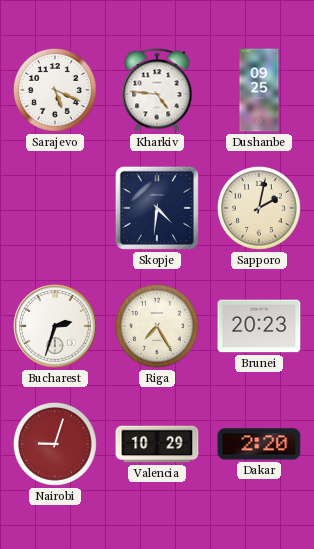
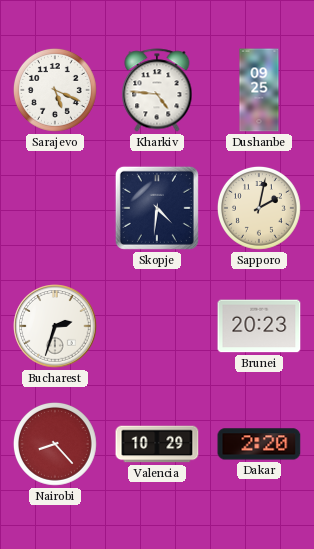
Riga: 7:25 -> none (157, 326)
Nairobi: 9:03 -> 8:23 (55, 444)
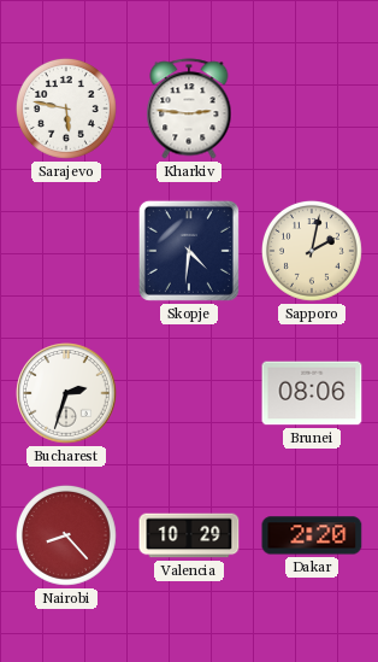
Sarajevo: 5:19 -> 5:47 (66, 109)
Kharkiv: 4:46 -> 2:46 (189, 109)
Dushanbe: 09:25 -> none (259, 90)
Brunei: 20:23 -> 08:06 (312, 393)
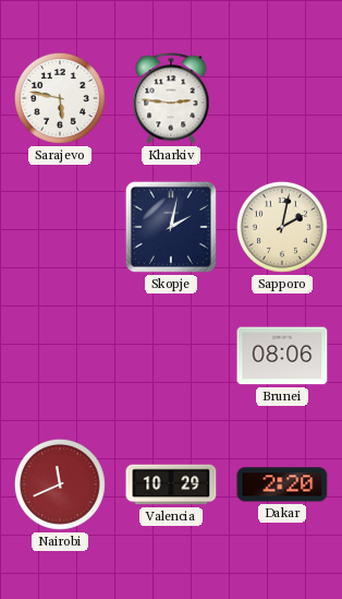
Skopje: 4:31 -> 2:02 (171, 227)
Bucharest: 2:33 -> none (66, 393)
Nairobi: 8:23 -> 11:41 (60, 484)
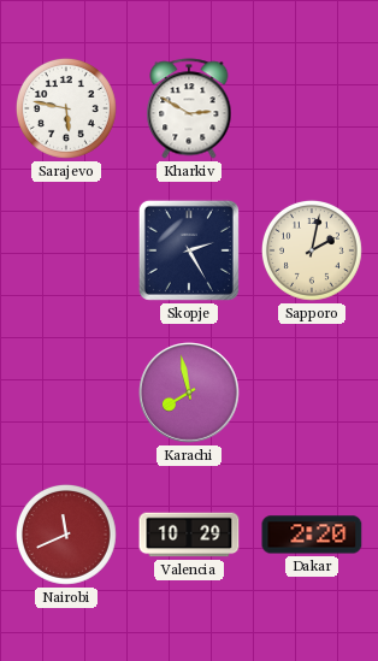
Kharkiv: 2:46 -> 2:50 (189, 108)
Skopje: 2:02 -> 2:25 (189, 250)
Karachi: none -> 7:58 (189, 393)
Brunei: 08:06 -> none (282, 356)
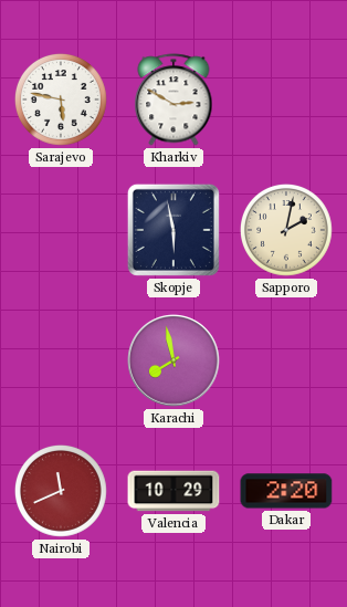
Skopje: 2:25 -> 5:58 (173, 230)
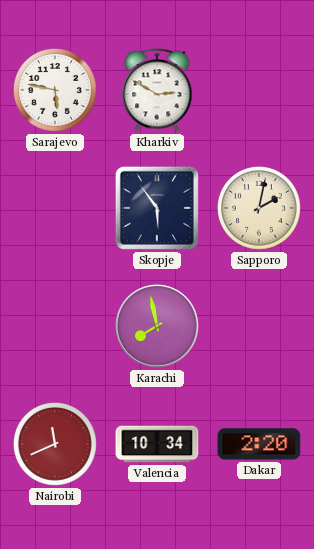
Skopje: 5:58 -> 5:54 (157, 208)
Valencia: 10:29 -> 10:34 (157, 444)
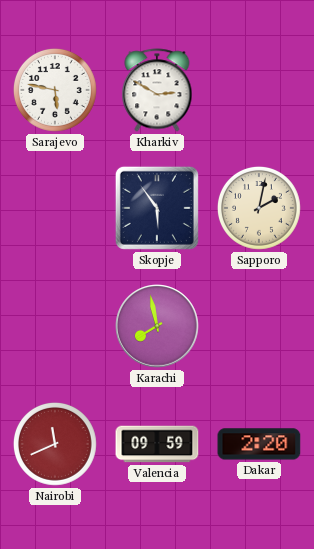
Valencia: 10:34 -> 09:59 (157, 444)
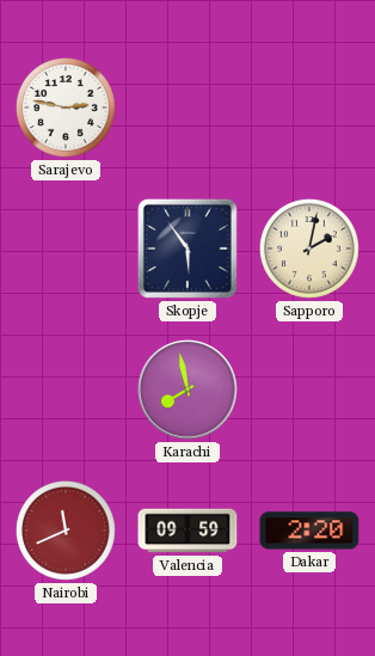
Sarajevo: 5:47 -> 2:47 (66, 108)
Kharkiv: 2:50 -> none (157, 90)
